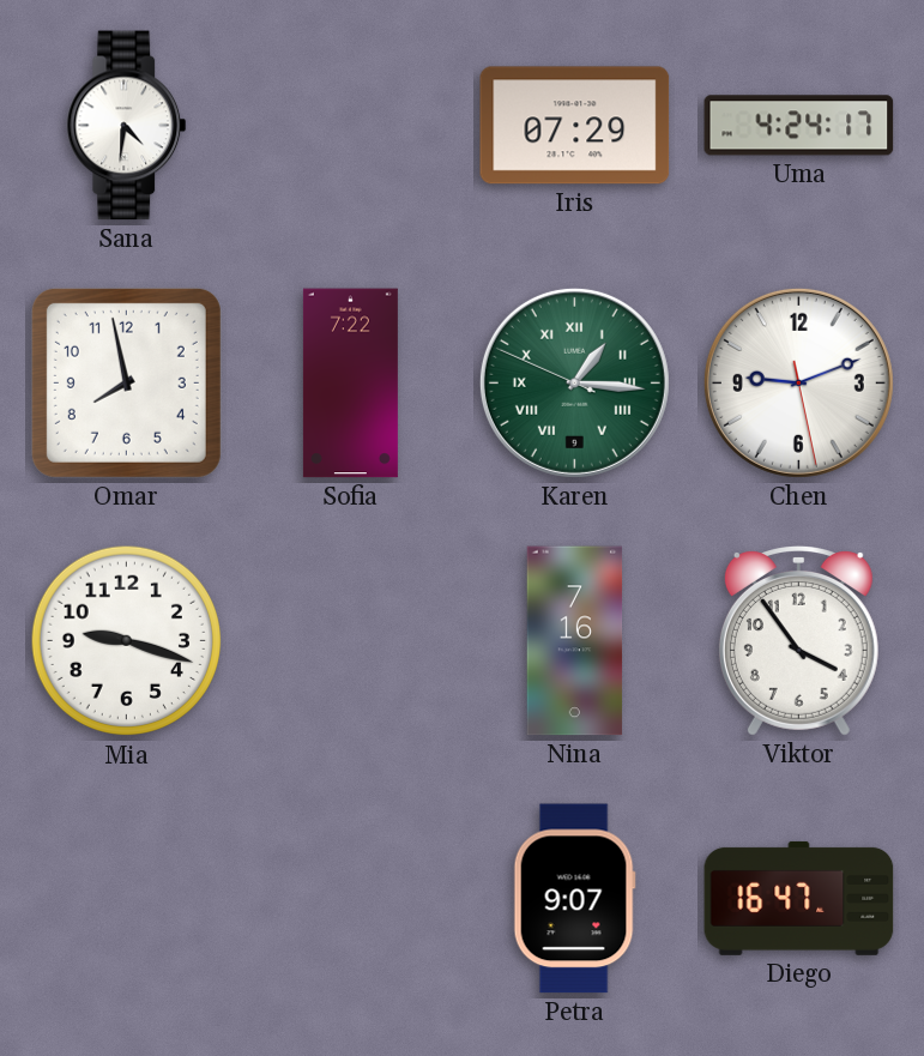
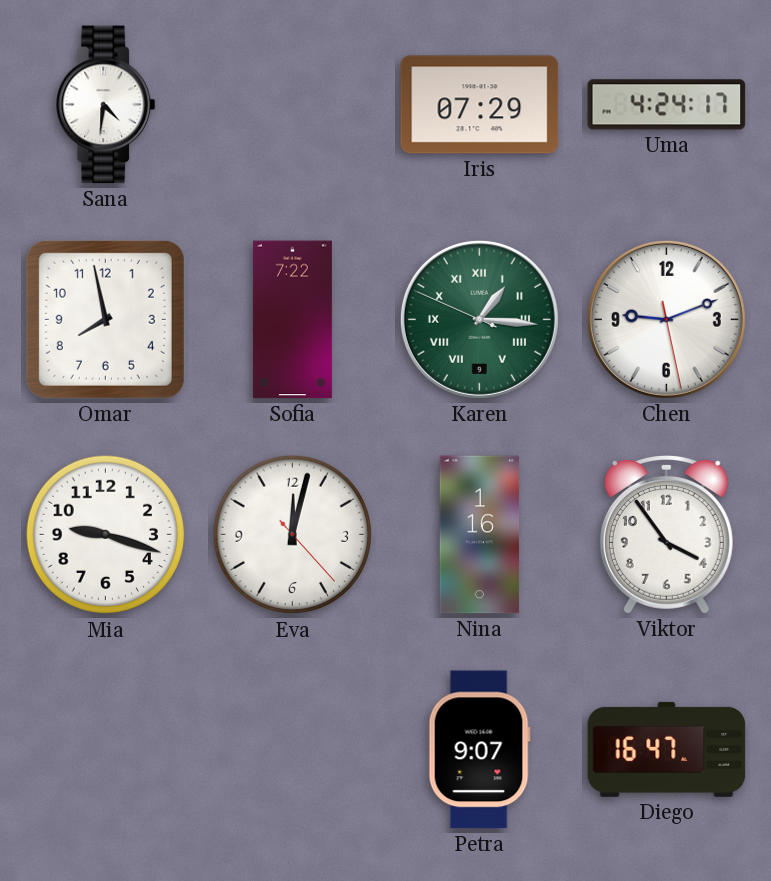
Eva: none -> 12:02 (293, 535)
Nina: 7:16 -> 1:16 (480, 535)
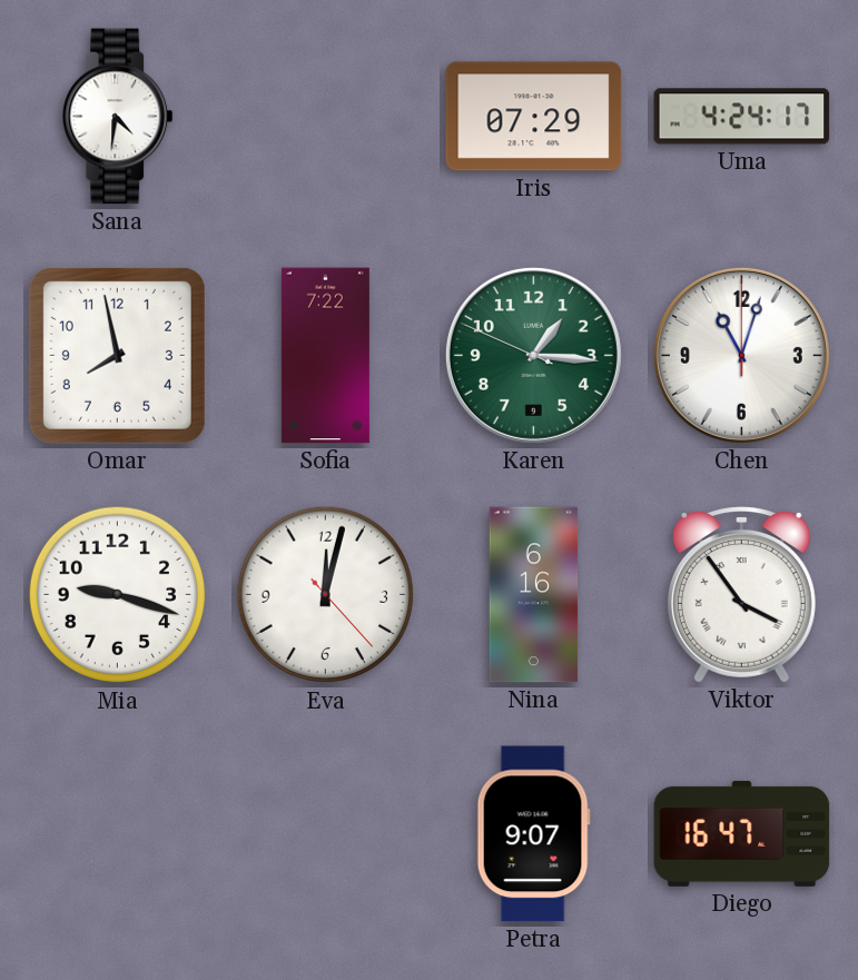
Karen numerals: Roman -> Arabic (533, 355)
Chen: 9:11 -> 11:03 (741, 355)
Nina: 1:16 -> 6:16 (534, 595)
Viktor numerals: Arabic -> Roman (741, 595)
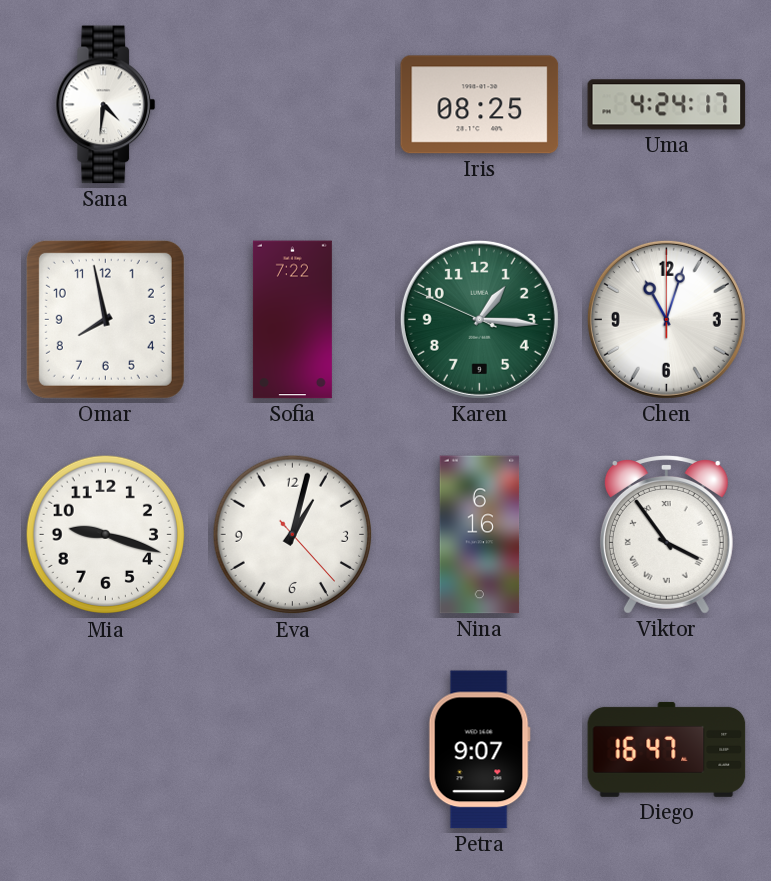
Iris: 07:29 -> 08:25 (480, 105)
Eva: 12:02 -> 1:02 (293, 535)
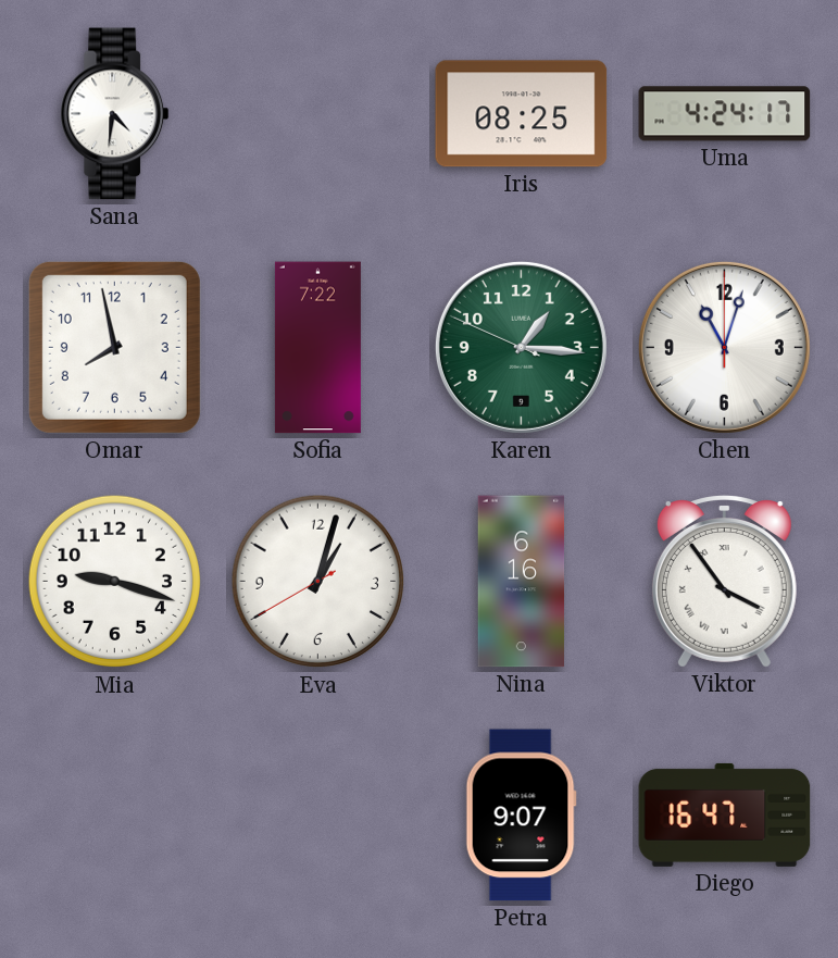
Eva: 1:02:23 -> 1:02:40 (318, 582)
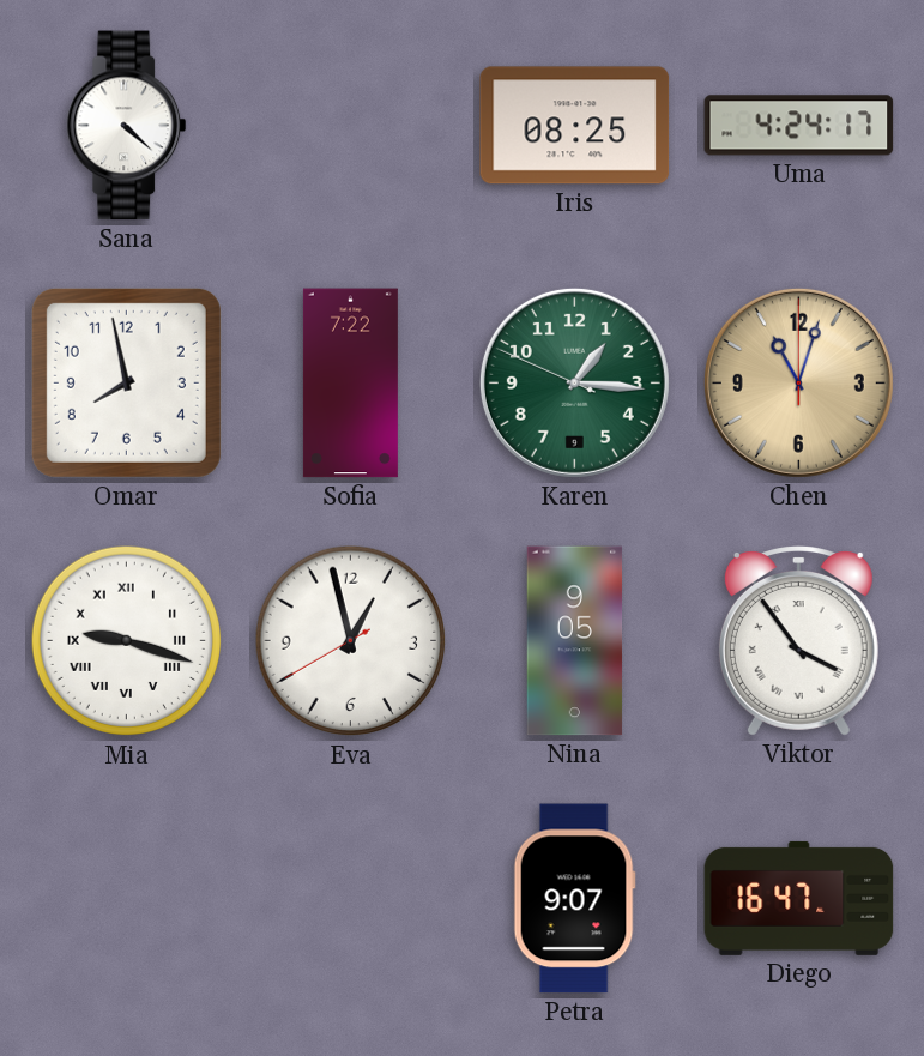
Sana: 4:31 -> 4:22 (127, 126)
Chen dial: white -> champagne (798, 382)
Mia numerals: Arabic -> Roman (127, 641)
Eva: 1:02 -> 12:57 (351, 641)
Nina: 6:16 -> 9:05 (575, 641)
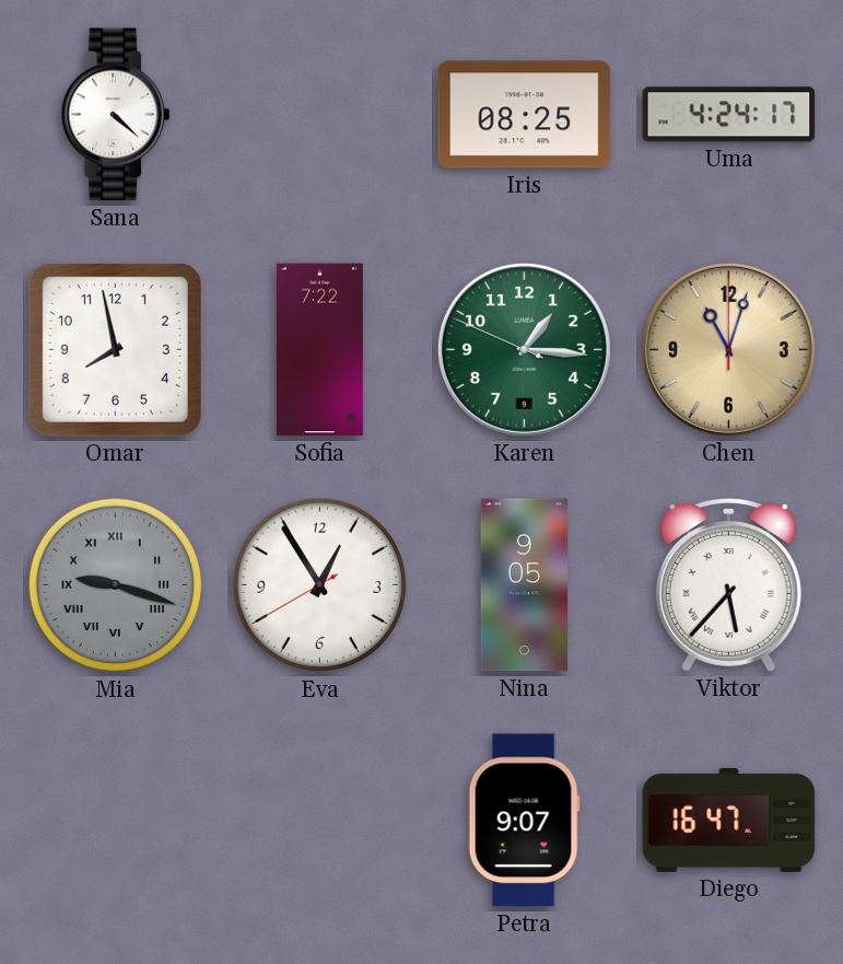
Mia dial: white -> grey (116, 585)
Eva: 12:57 -> 12:54 (320, 585)
Viktor: 3:54 -> 5:37 (728, 585)
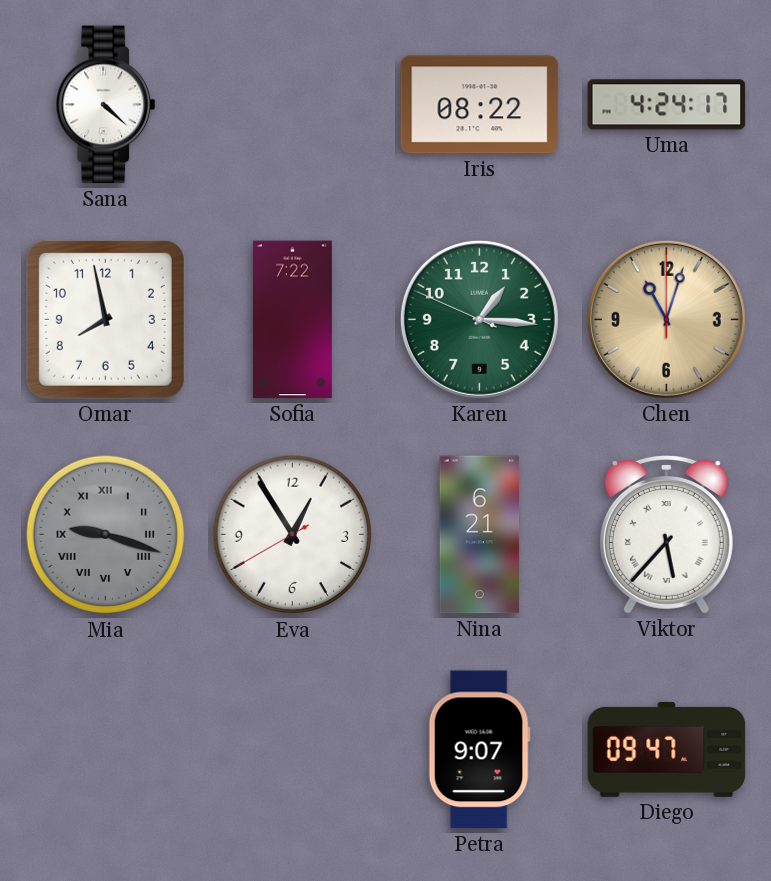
Iris: 08:25 -> 08:22 (480, 105)
Nina: 9:05 -> 6:21 (480, 535)
Diego: 16:47 -> 09:47 (667, 749)
